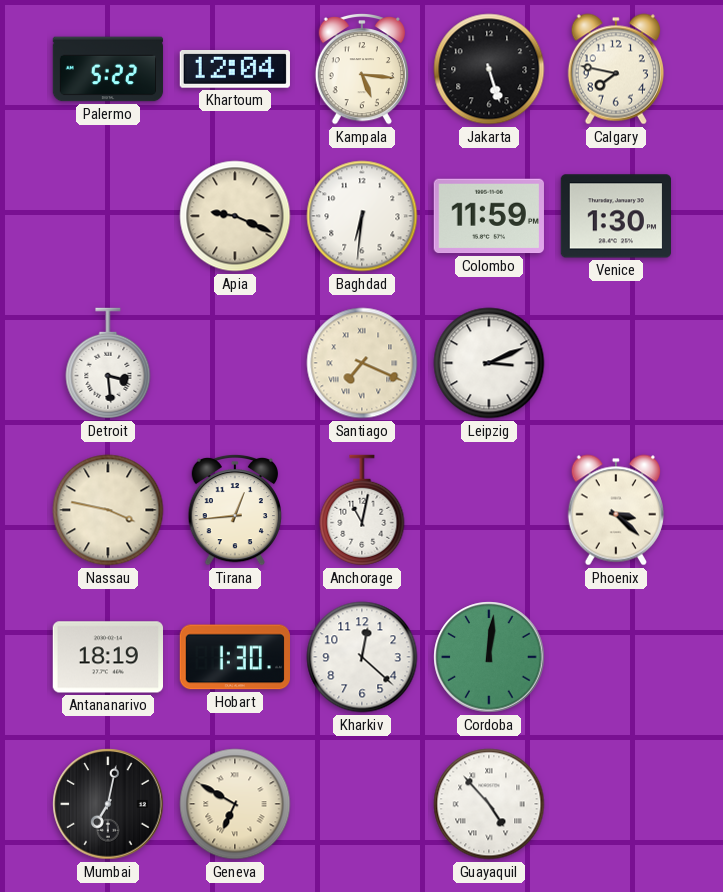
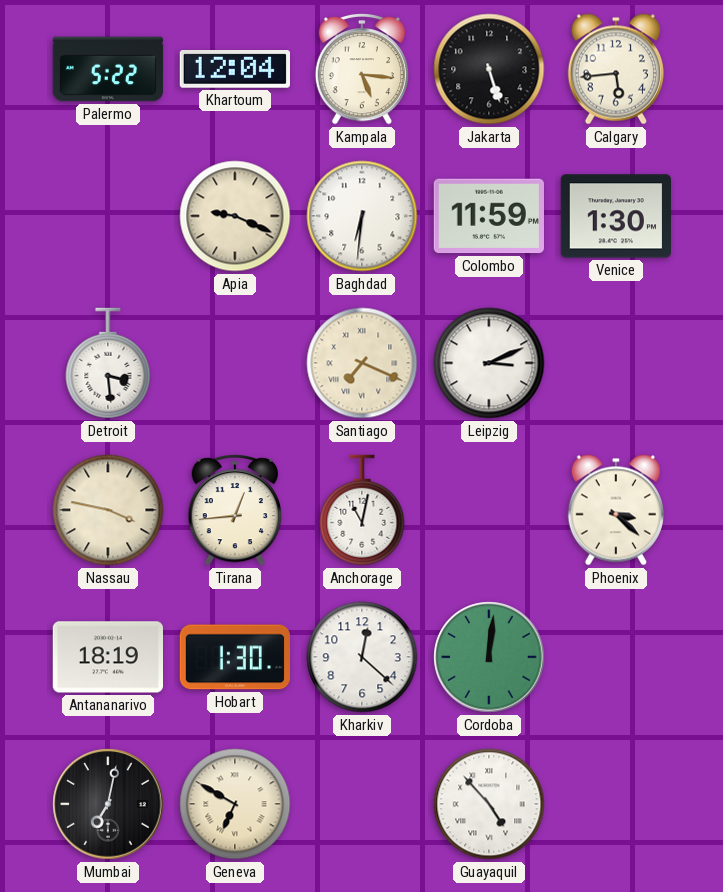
Calgary: 7:47 -> 5:44 (616, 69)
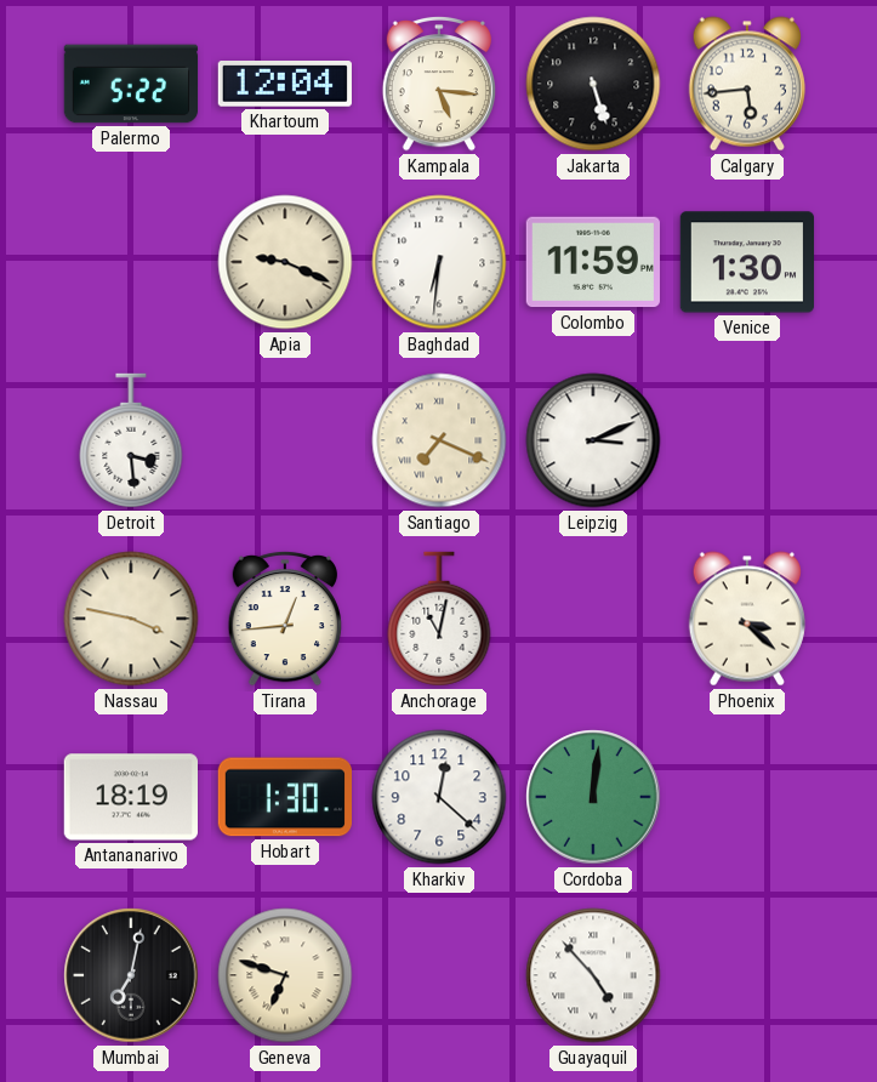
Geneva: 6:50 -> 6:48 (285, 975)
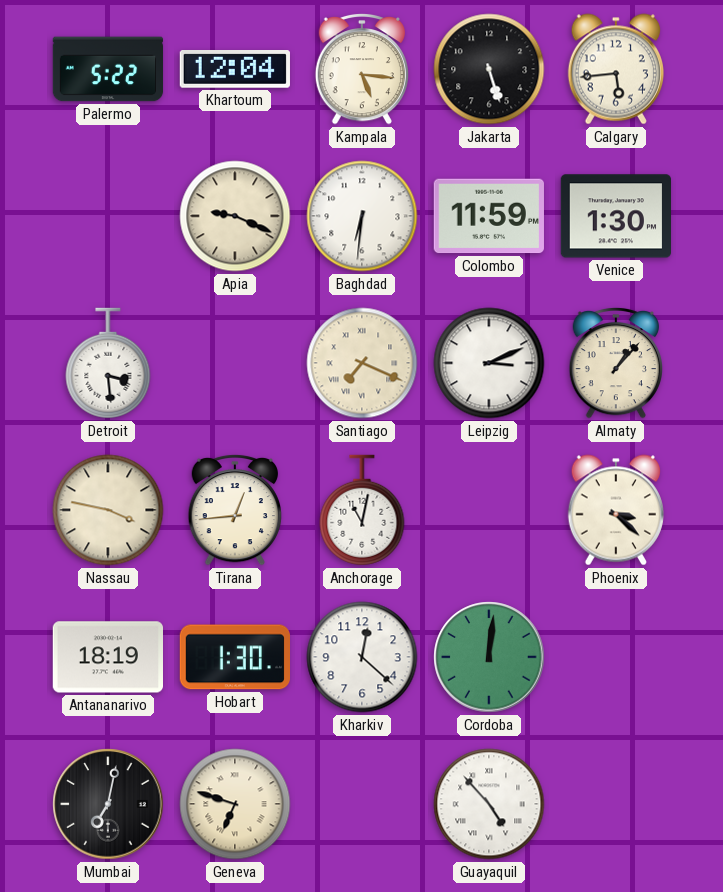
Almaty: none -> 1:07 (615, 363)
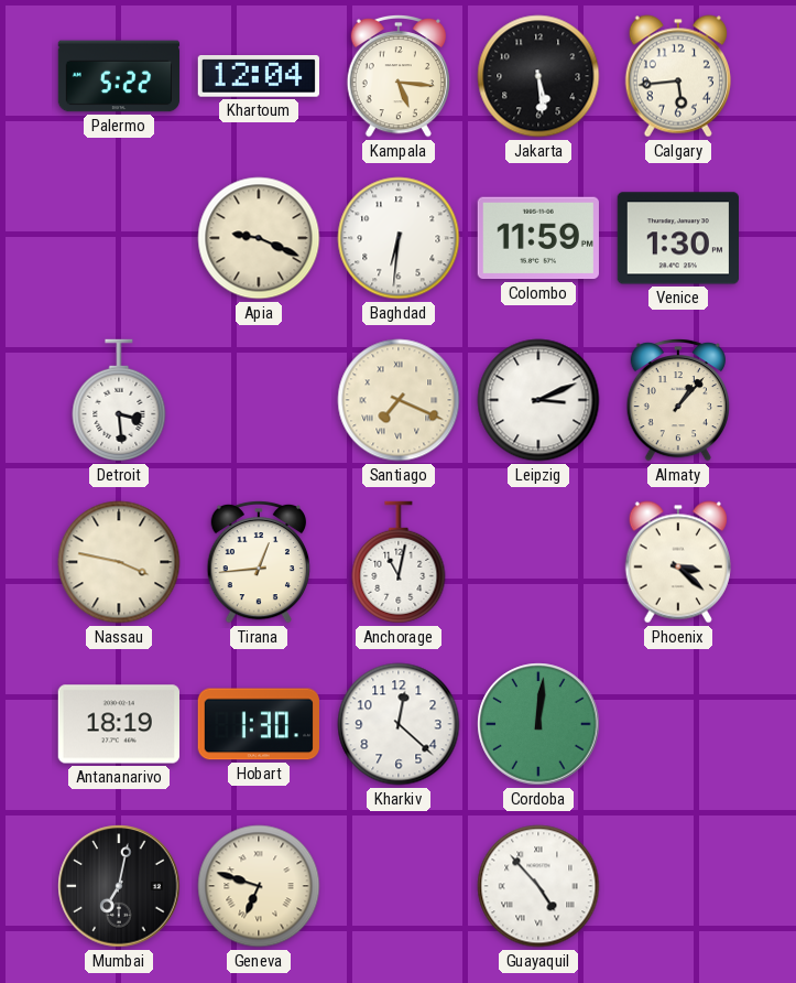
Jakarta: 5:27 -> 5:29 (538, 76)
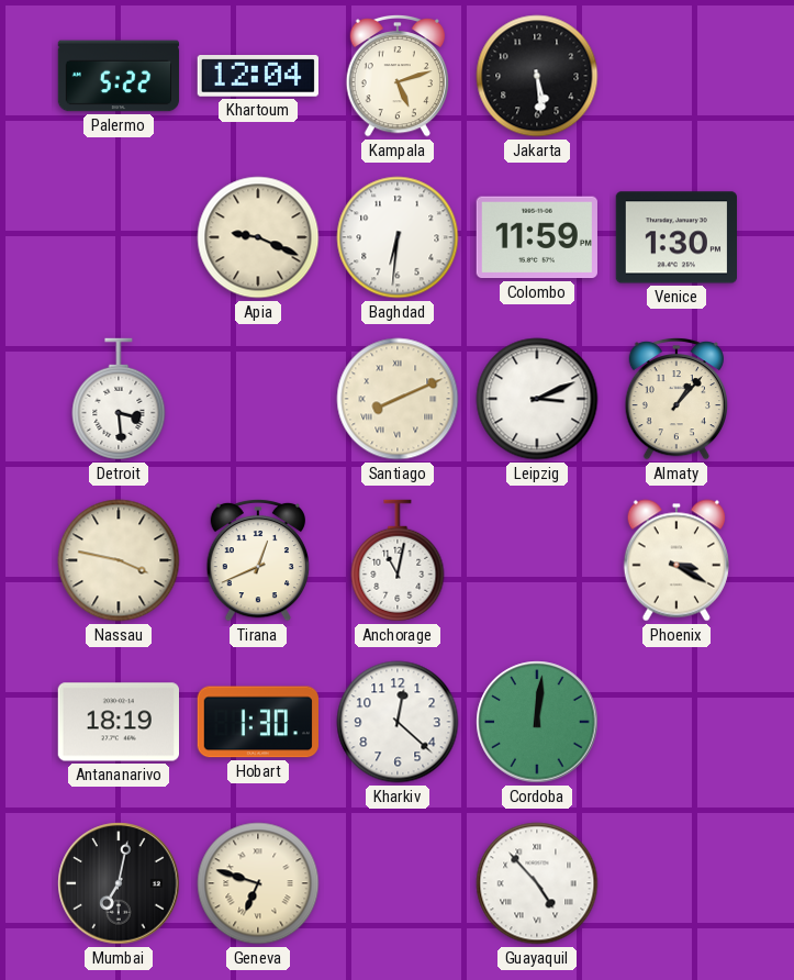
Kampala: 5:16 -> 5:12 (396, 76)
Calgary: 5:44 -> none (678, 76)
Santiago: 7:19 -> 8:11 (398, 399)
Tirana: 12:44 -> 12:41 (257, 560)
Phoenix: 3:22 -> 3:20 (676, 560)
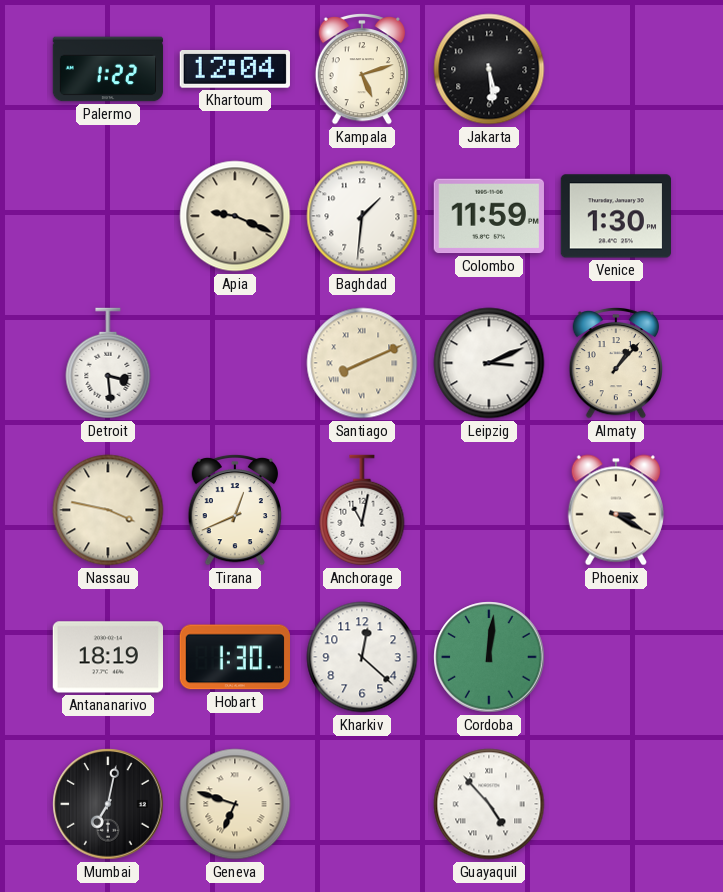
Palermo: 5:22 -> 1:22 (108, 69)
Baghdad: 6:31 -> 1:31 (362, 216)
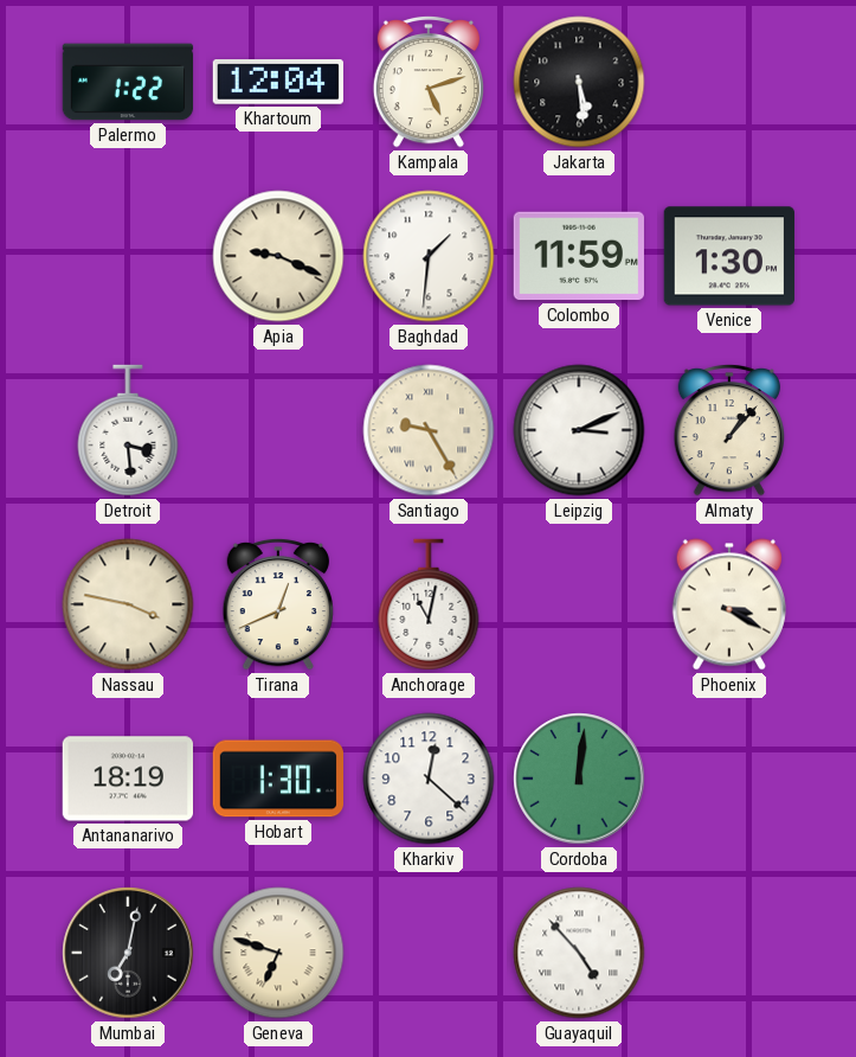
Santiago: 8:11 -> 9:25 (429, 430)
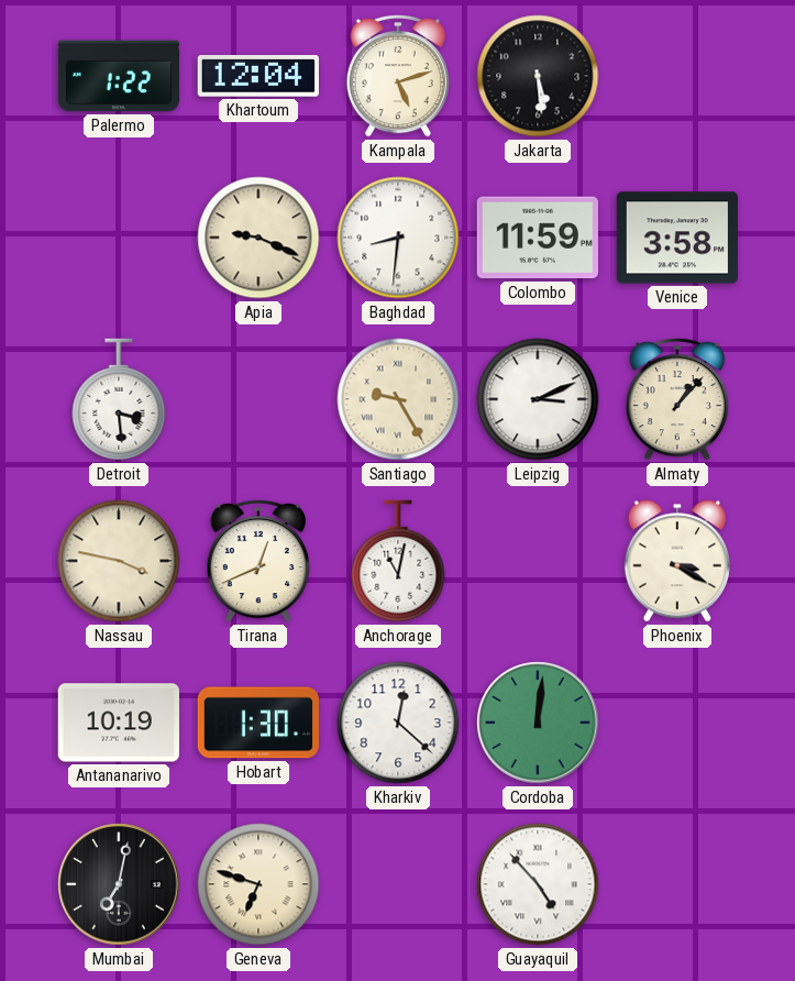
Baghdad: 1:31 -> 8:31 (398, 238)
Venice: 1:30 -> 3:58 (676, 238)
Antananarivo: 18:19 -> 10:19 (118, 723)
